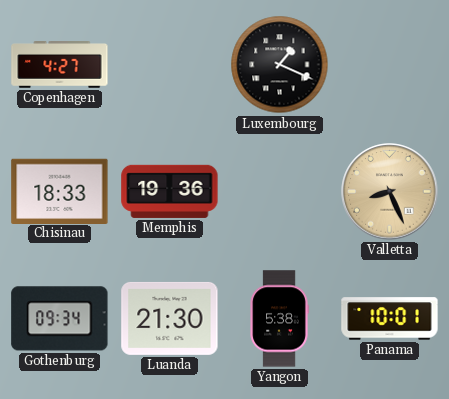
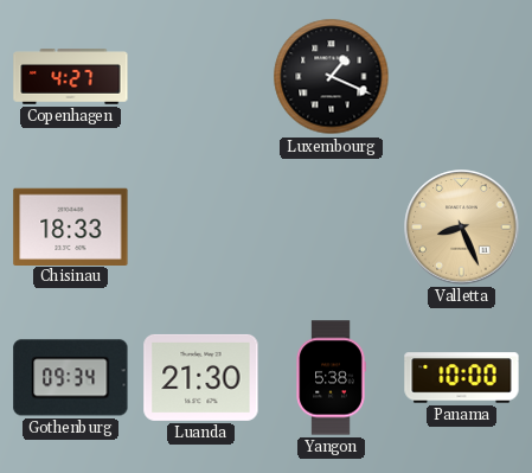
Memphis: 19:36 -> none (170, 191)
Panama: 10:01 -> 10:00 (462, 378)
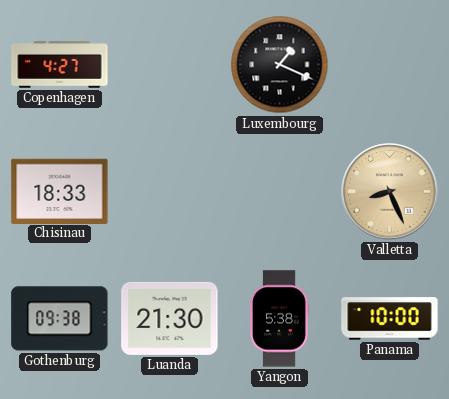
Gothenburg: 09:34 -> 09:38 (60, 319)
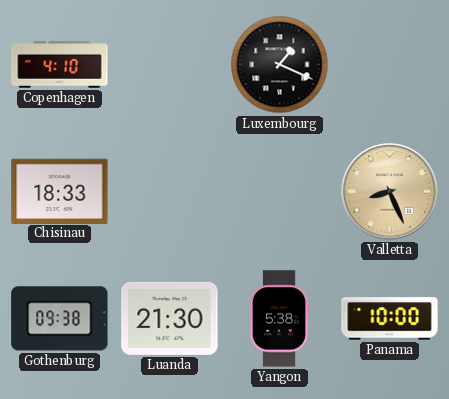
Copenhagen: 4:27 -> 4:10 (60, 65)
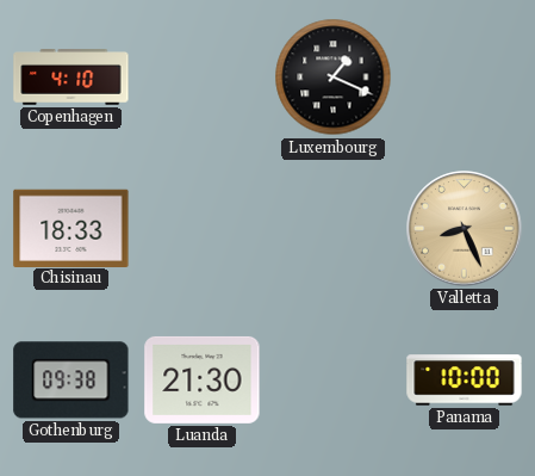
Yangon: 5:38 -> none (279, 319)
